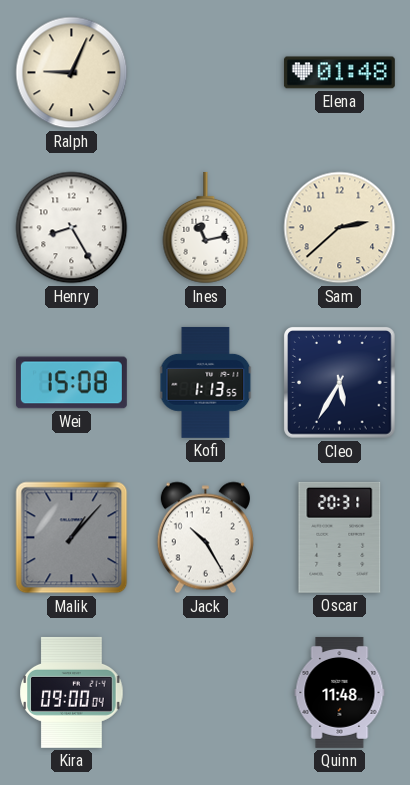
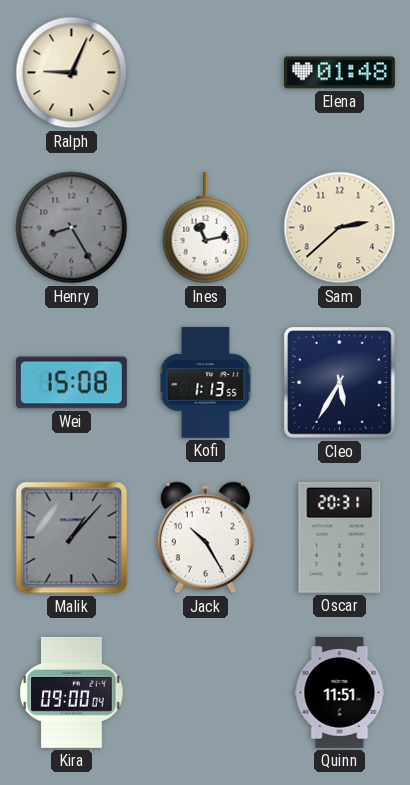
Henry dial: white -> grey (72, 228)
Quinn: 11:48 -> 11:51 (340, 692)
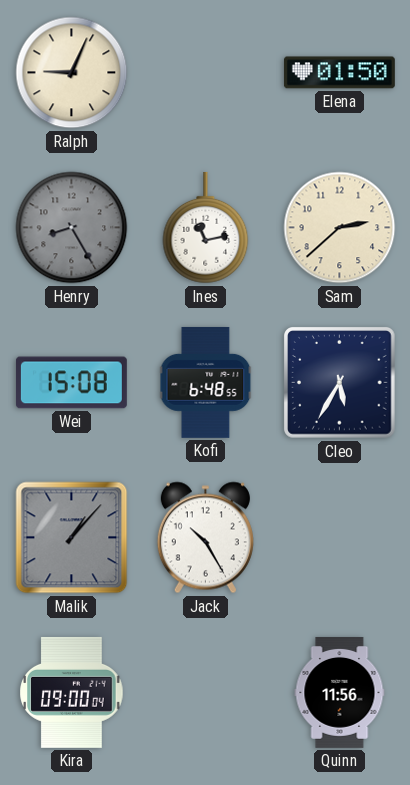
Elena: 01:48 -> 01:50 (339, 73)
Kofi: 1:13 -> 6:48 (206, 382)
Oscar: 20:31 -> none (340, 537)
Quinn: 11:51 -> 11:56 (340, 692)
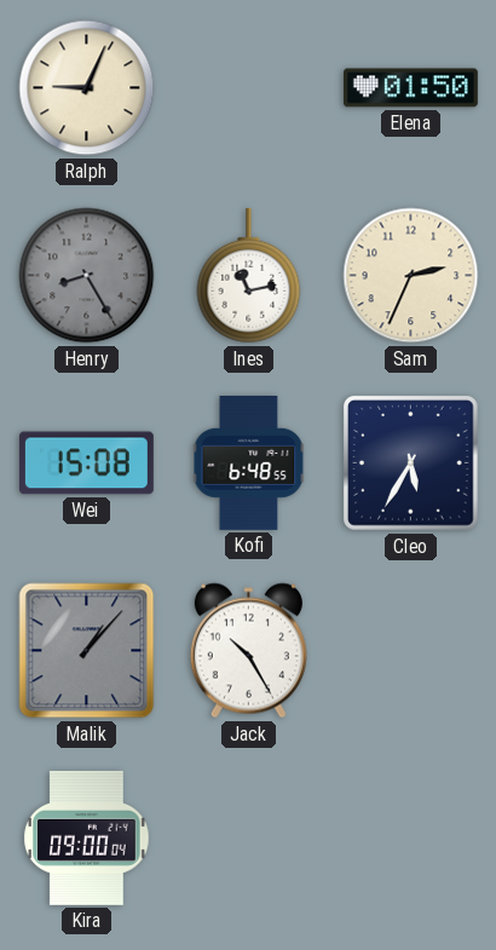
Sam: 2:38 -> 2:34 (411, 276)
Quinn: 11:56 -> none (340, 692)
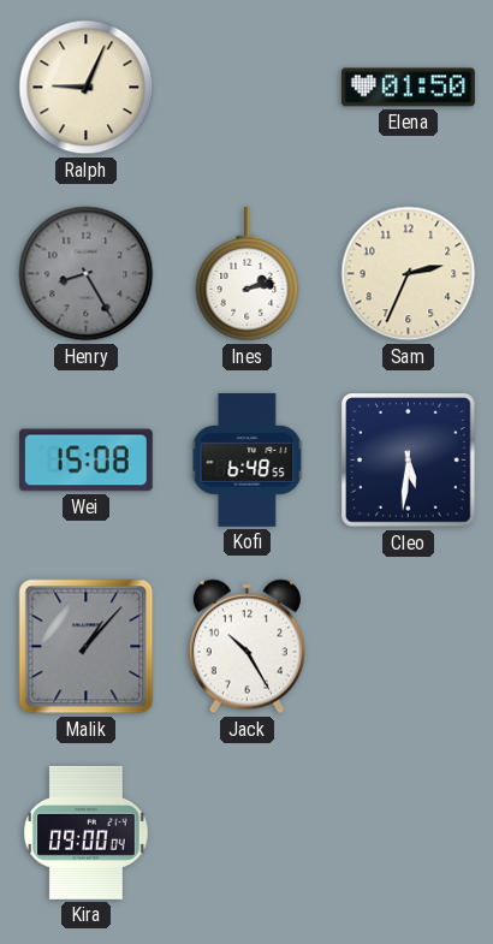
Ines: 11:13 -> 2:13 (248, 274)
Cleo: 5:35 -> 5:31 (409, 461)
